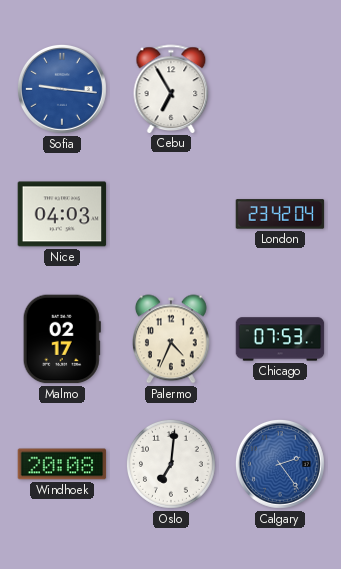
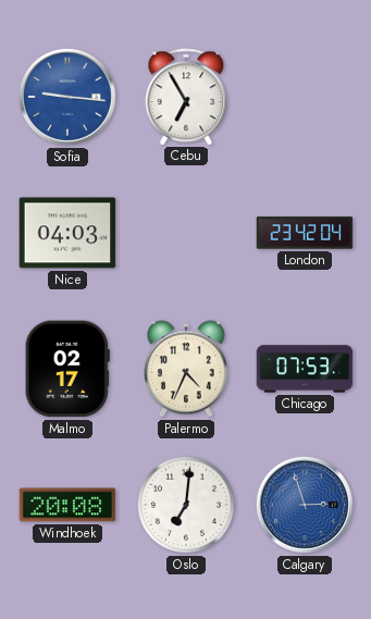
Calgary: 2:24 -> 2:57 (305, 505)
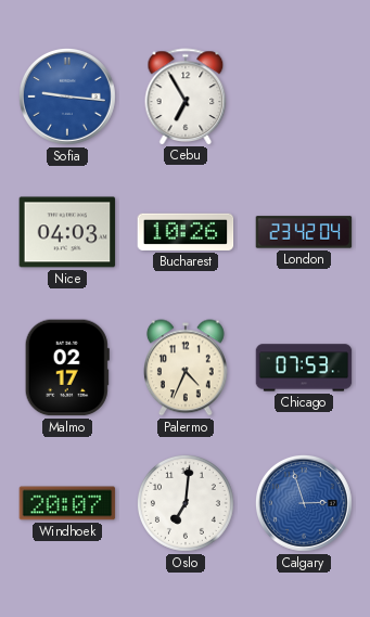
Bucharest: none -> 10:26 (186, 232)
Windhoek: 20:08 -> 20:07 (67, 503)
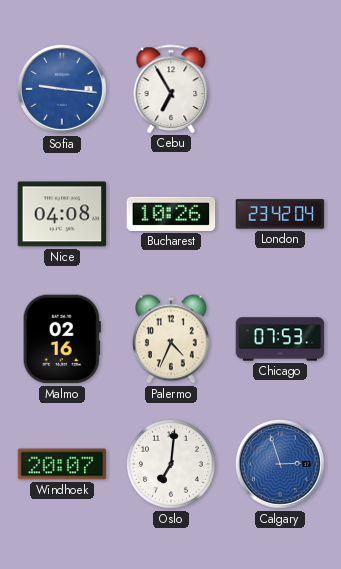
Nice: 04:03 -> 04:08 (62, 214)
Malmo: 02:17 -> 02:16 (62, 339)
